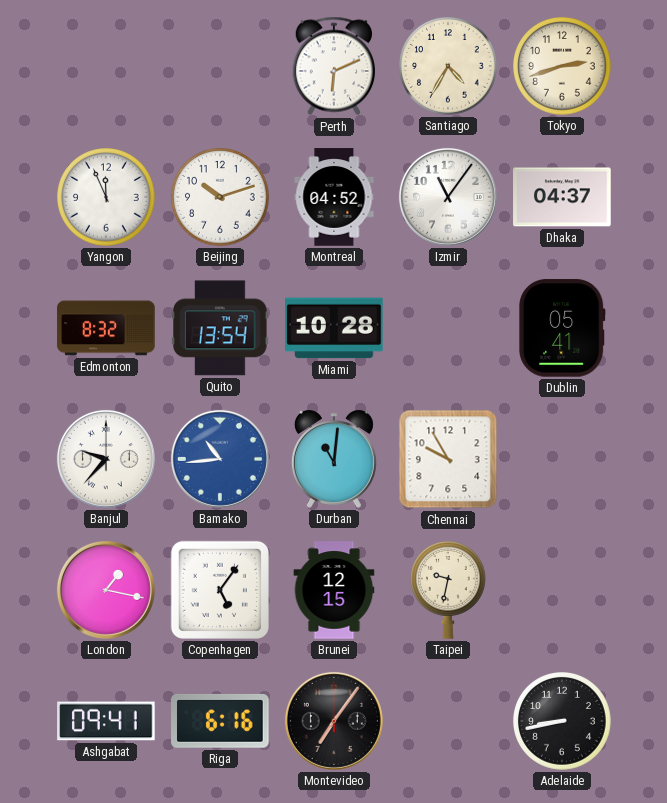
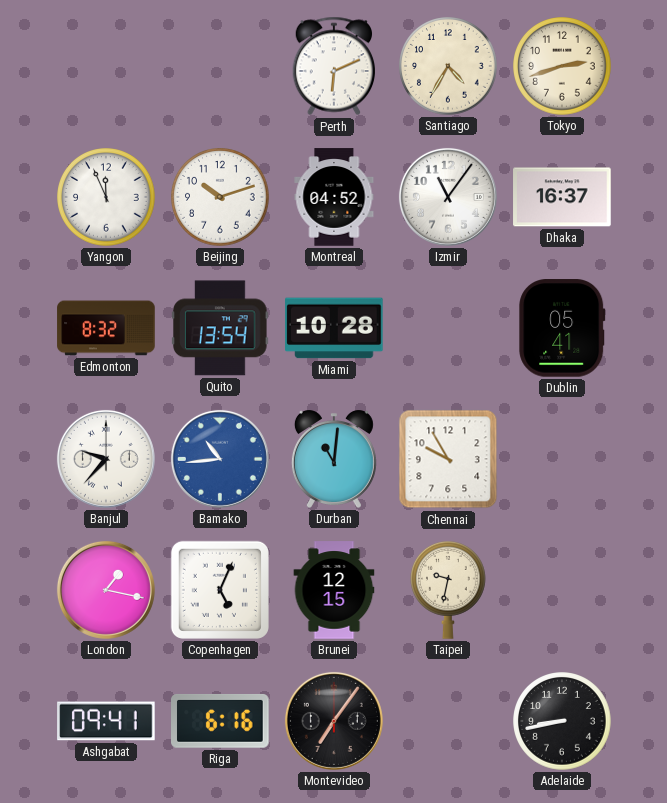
Dhaka: 04:37 -> 16:37 (562, 197)
Copenhagen: 5:06 -> 5:04 (220, 590)
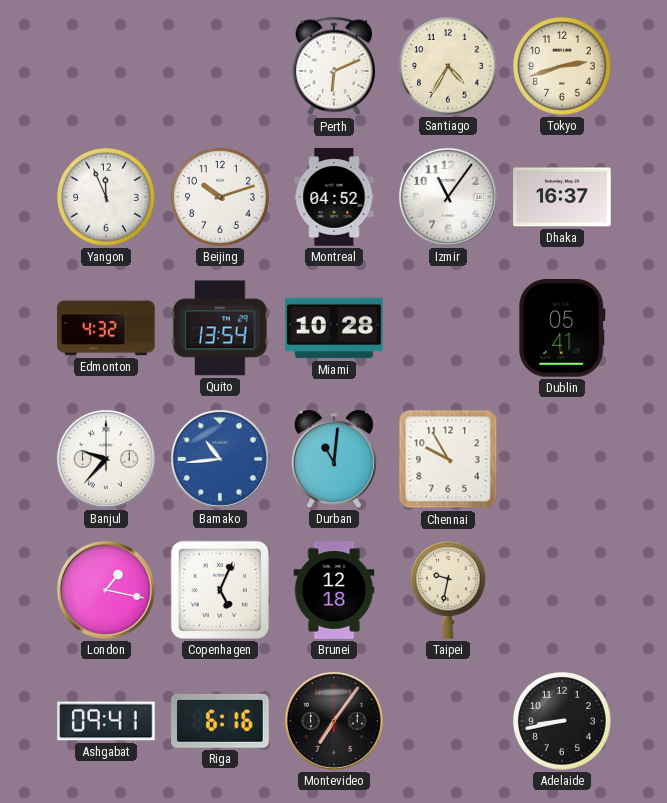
Edmonton: 8:32 -> 4:32 (106, 328)
Brunei: 12:15 -> 12:18 (334, 590)
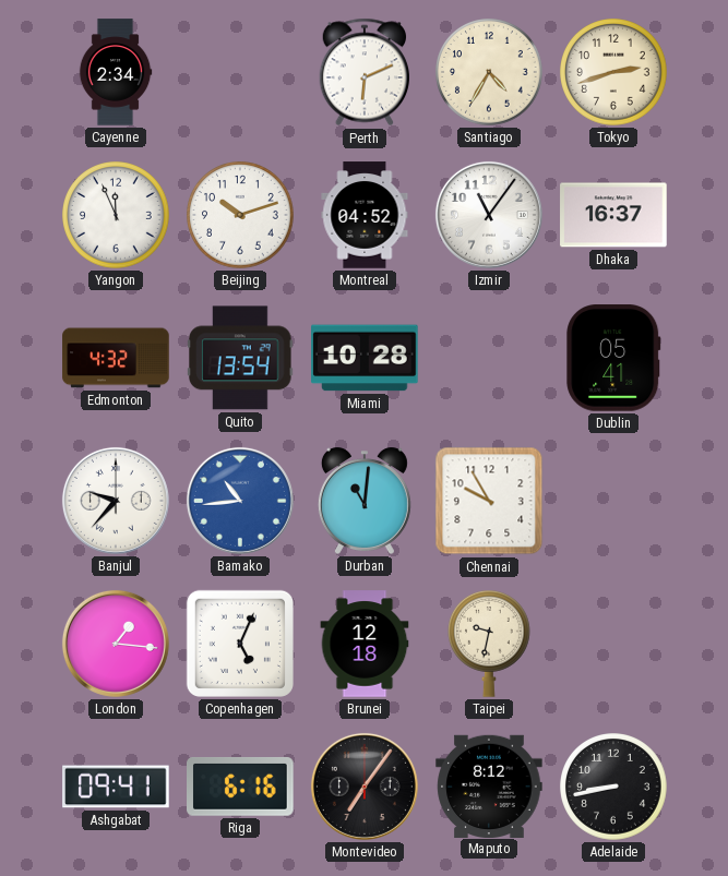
Cayenne: none -> 2:34 (116, 72)
London: 1:17 -> 1:16 (116, 644)
Maputo: none -> 8:12 (489, 785)
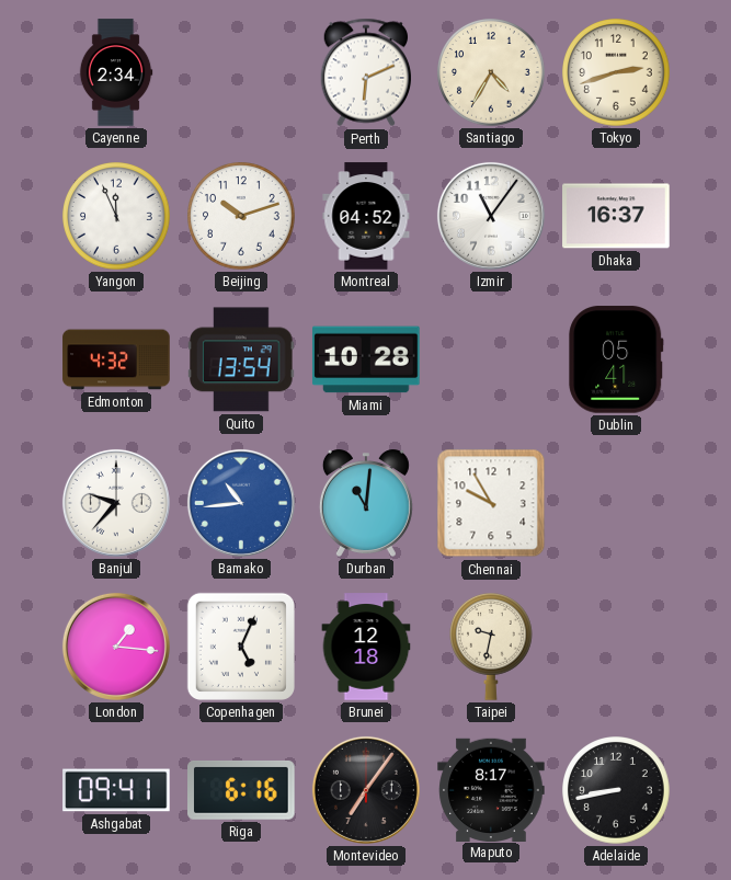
Maputo: 8:12 -> 8:17 (491, 789)
